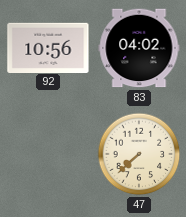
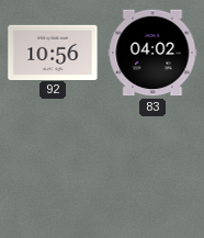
47: 7:38 -> none (139, 154)
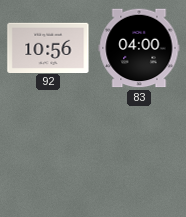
83: 04:02 -> 04:00 (139, 48)
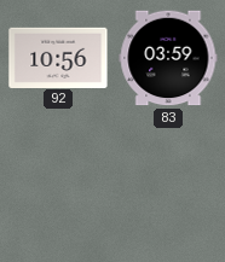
83: 04:00 -> 03:59 (168, 58)
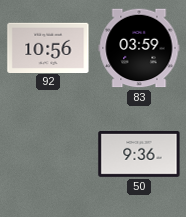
50: none -> 9:36 (139, 154)
